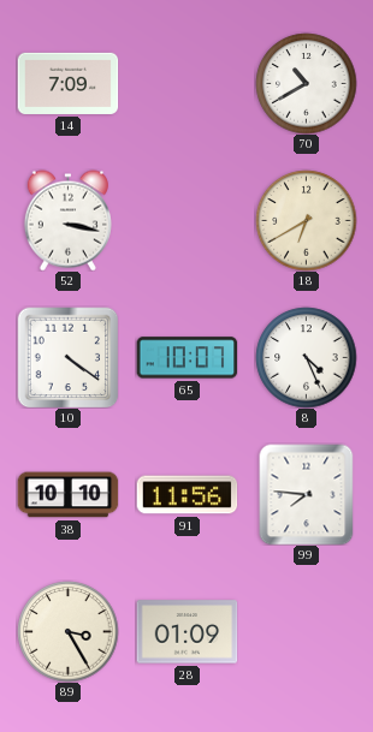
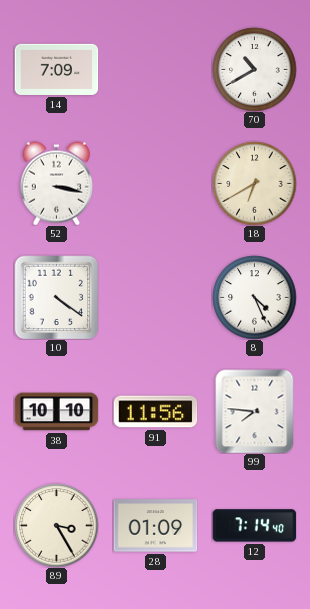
65: 10:07 -> none (186, 358)
12: none -> 7:14 (254, 526)
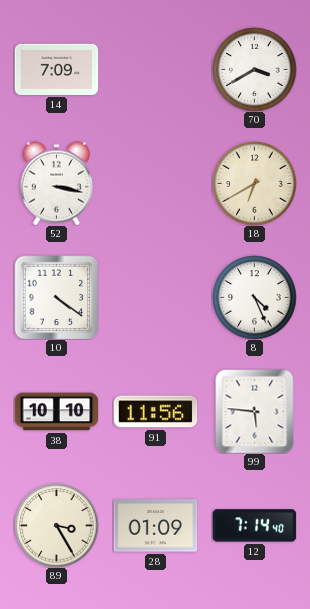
70: 10:40 -> 3:40 (254, 69)
99: 7:46 -> 5:46 (255, 411)
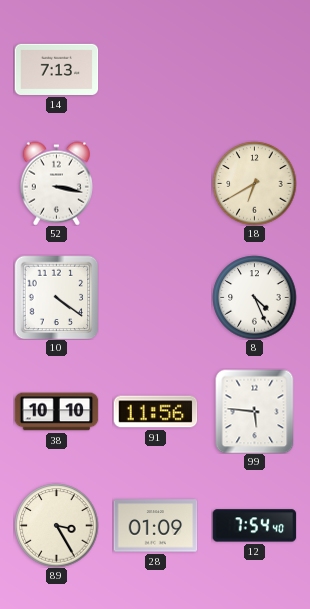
14: 7:09 -> 7:13 (56, 69)
70: 3:40 -> none (254, 69)
12: 7:14 -> 7:54 (254, 526)
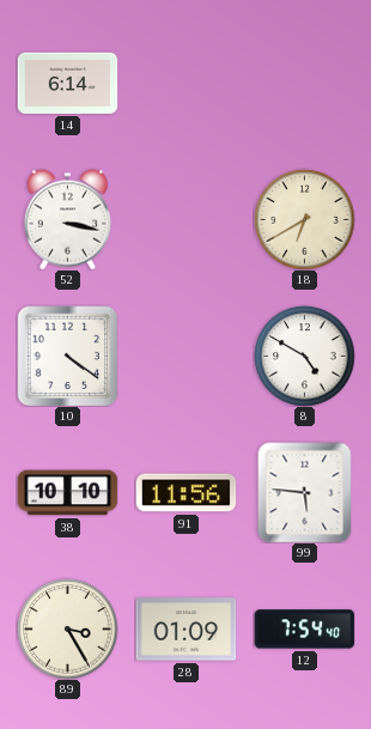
14: 7:13 -> 6:14 (67, 83)
8: 4:26 -> 4:50 (304, 356)
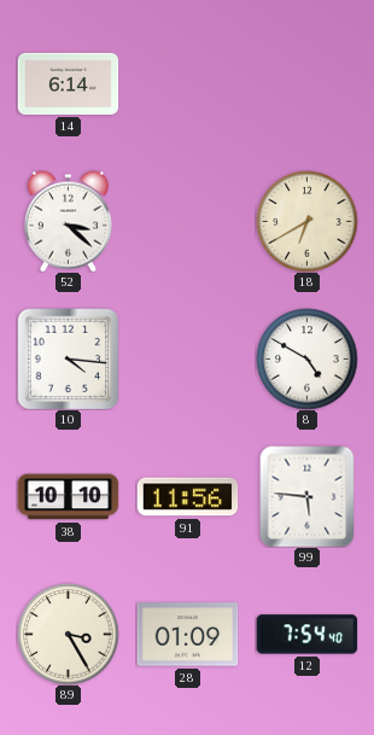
52: 3:17 -> 3:22 (68, 221)
10: 4:21 -> 4:16 (68, 358)
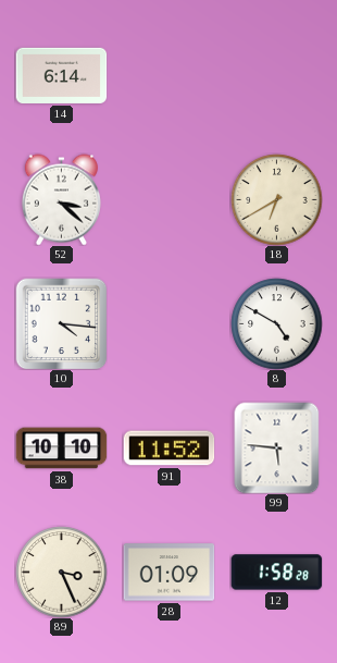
91: 11:56 -> 11:52 (168, 449)
89: 3:25 -> 3:26 (61, 572)
12: 7:54 -> 1:58 (276, 573)
